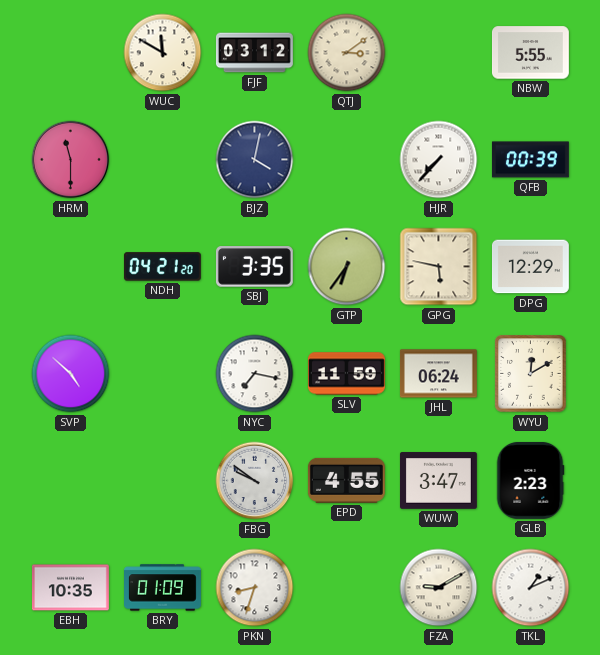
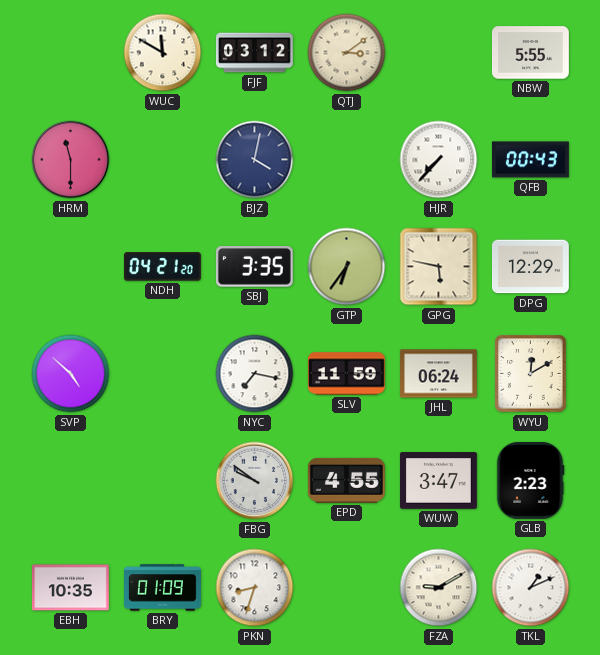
QFB: 00:39 -> 00:43 (530, 160)
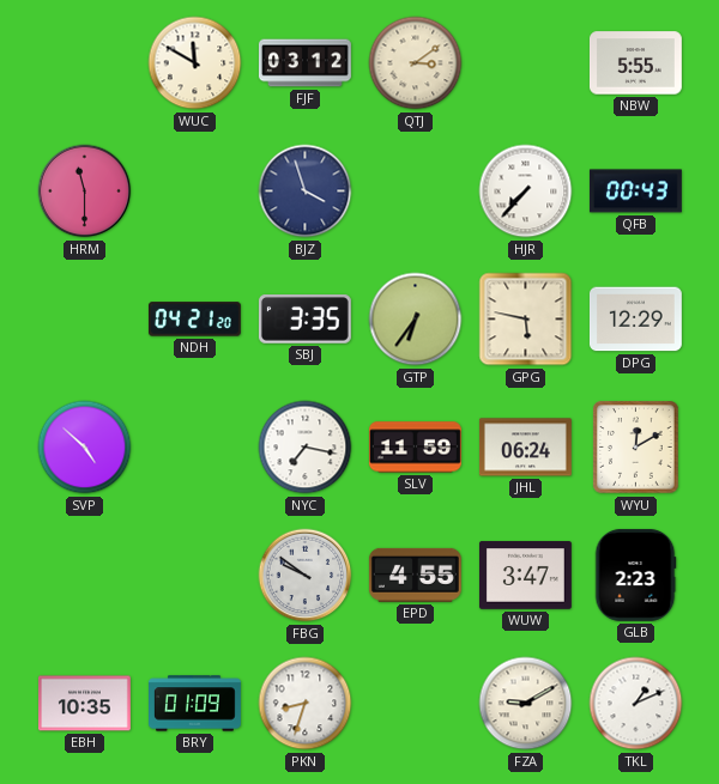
BJZ: 4:02 -> 3:57 (306, 192)
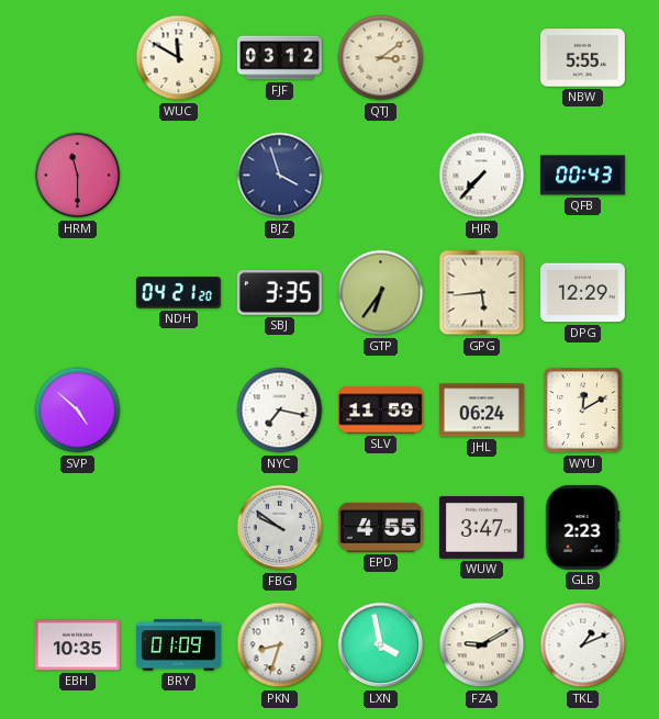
GPG: 5:47 -> 5:44 (482, 293)
LXN: none -> 3:58 (381, 645)
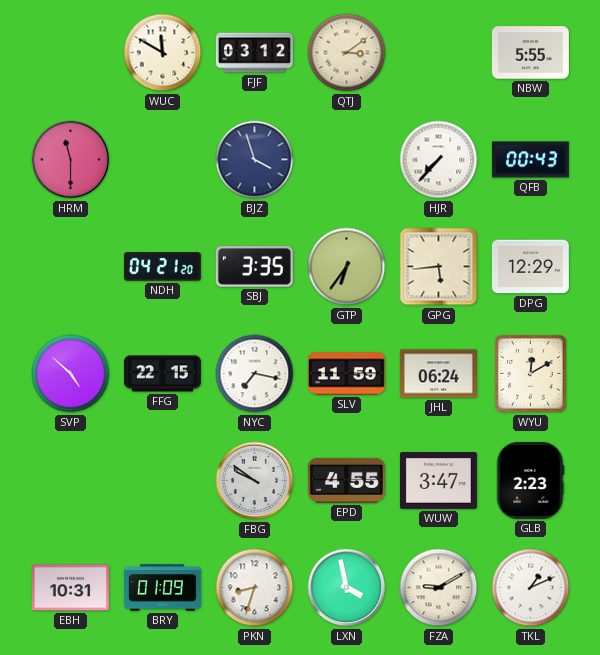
FFG: none -> 22:15 (163, 374)
EBH: 10:35 -> 10:31 (70, 588)
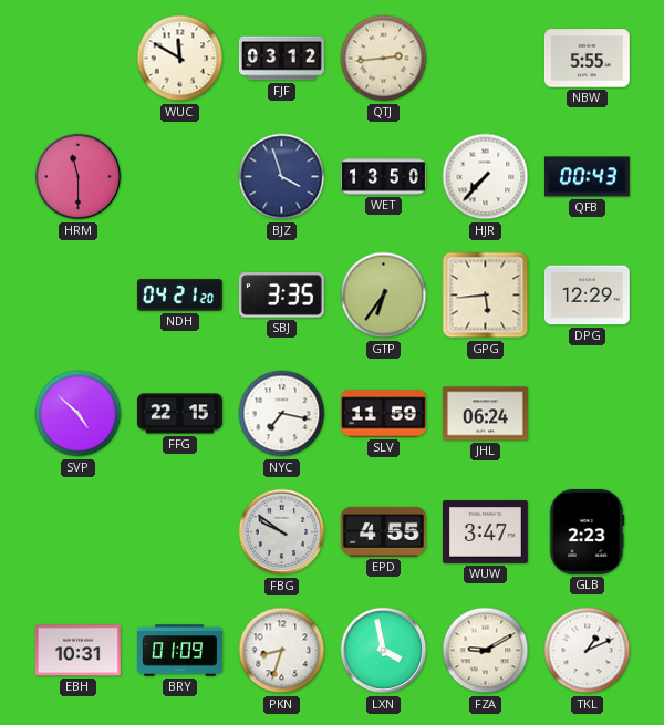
QTJ: 3:09 -> 2:44 (384, 59)
WET: none -> 13:50 (384, 177)
WYU: 12:10 -> none (531, 374)
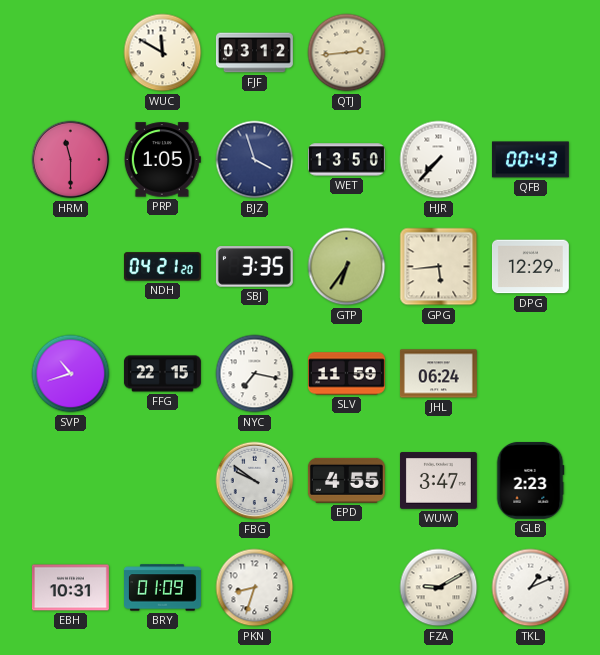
NBW: 5:55 -> none (587, 59)
PRP: none -> 1:05 (162, 160)
SVP: 4:52 -> 10:42 (71, 374)
LXN: 3:58 -> none (384, 651)
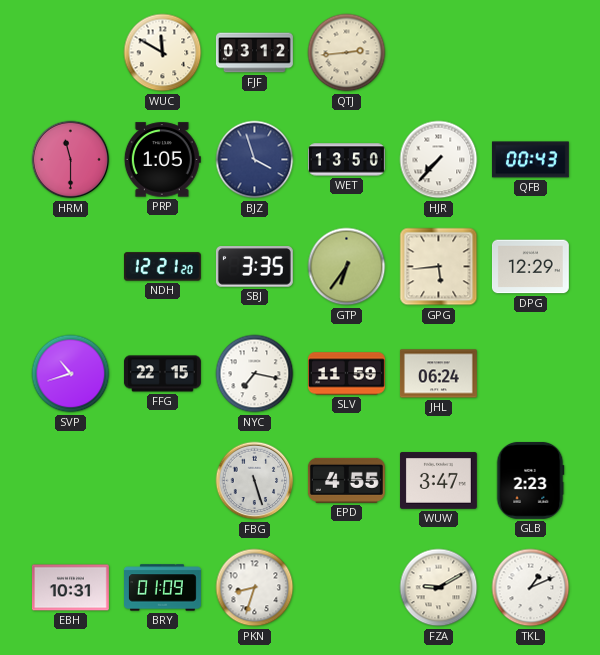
NDH: 04:21 -> 12:21 (162, 267)
FBG: 9:51 -> 5:27 (255, 481)
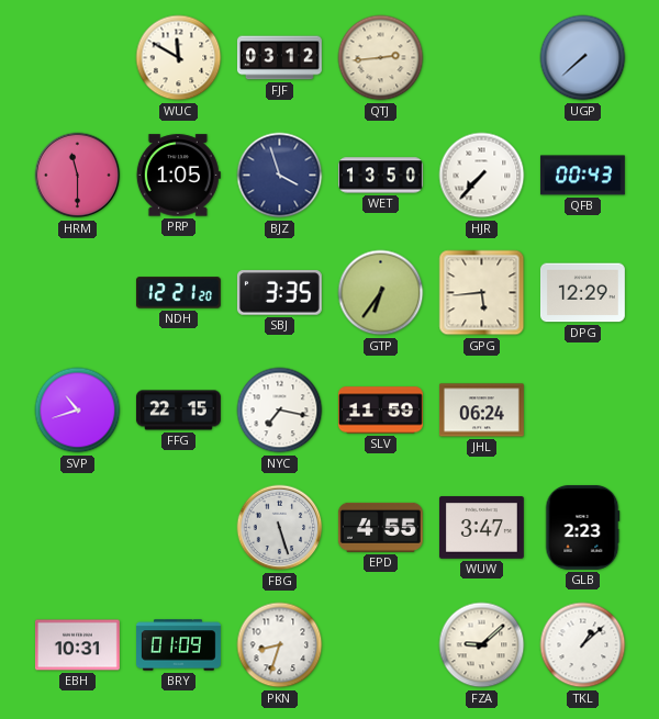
UGP: none -> 7:38 (583, 58)
FZA: 9:10 -> 9:08 (482, 645)
TKL: 1:11 -> 1:08 (583, 645)
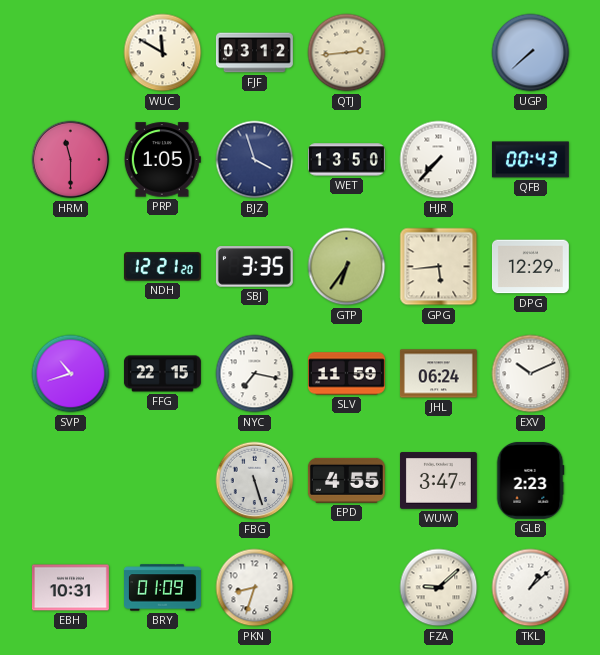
EXV: none -> 10:11 (531, 374)
